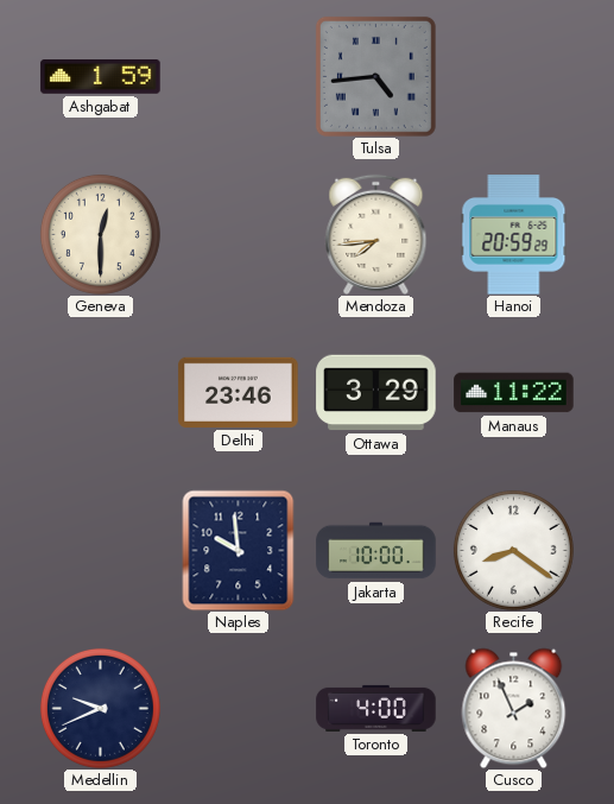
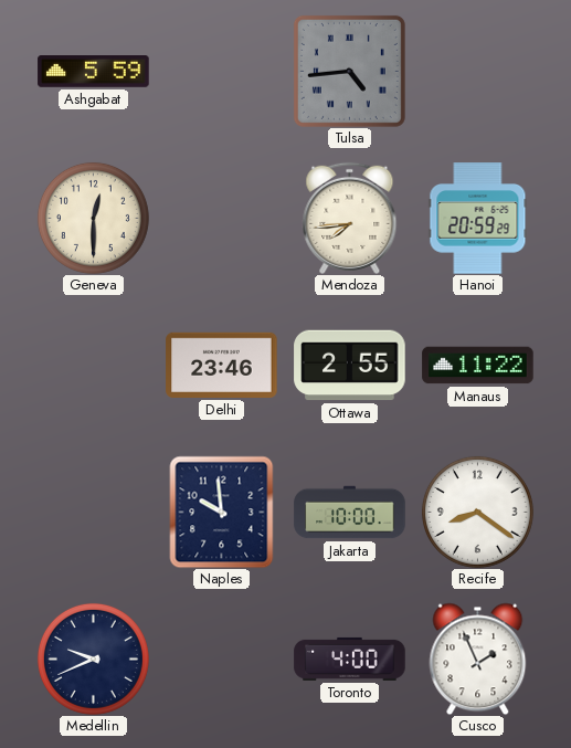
Ashgabat: 1:59 -> 5:59 (94, 72)
Ottawa: 3:29 -> 2:55 (350, 366)
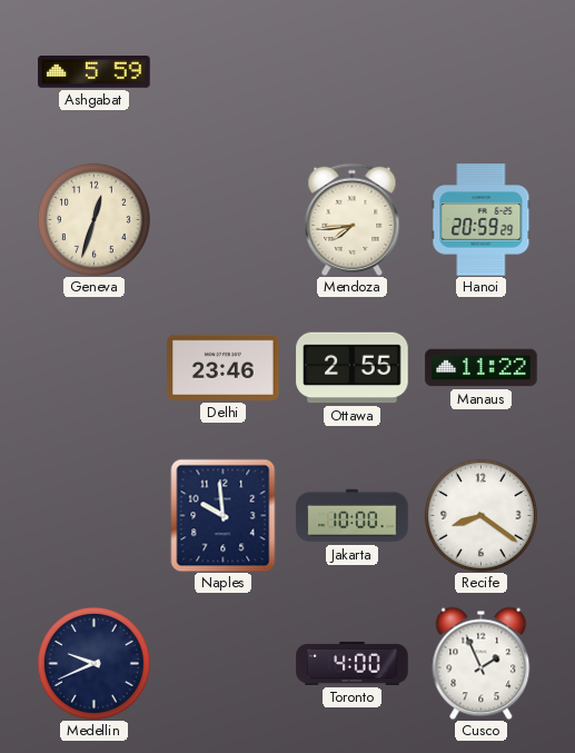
Tulsa: 4:44 -> none (349, 71)
Geneva: 12:30 -> 12:33 (93, 219)
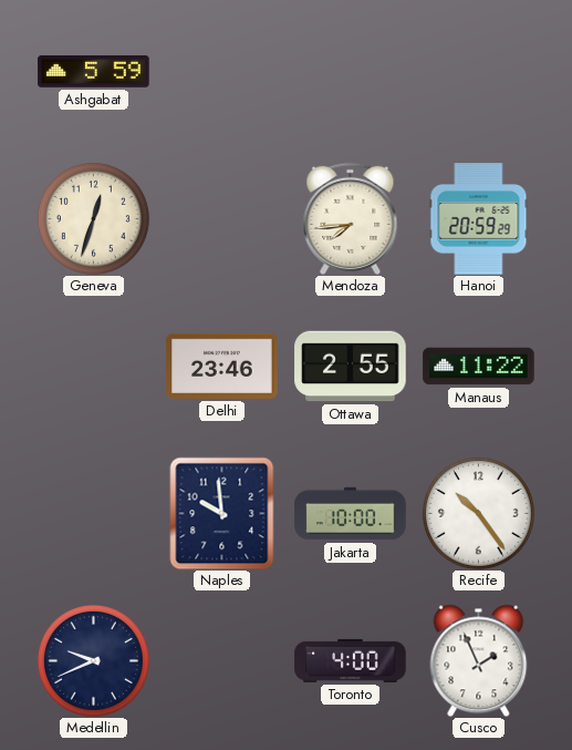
Recife: 8:21 -> 10:24 (478, 513)
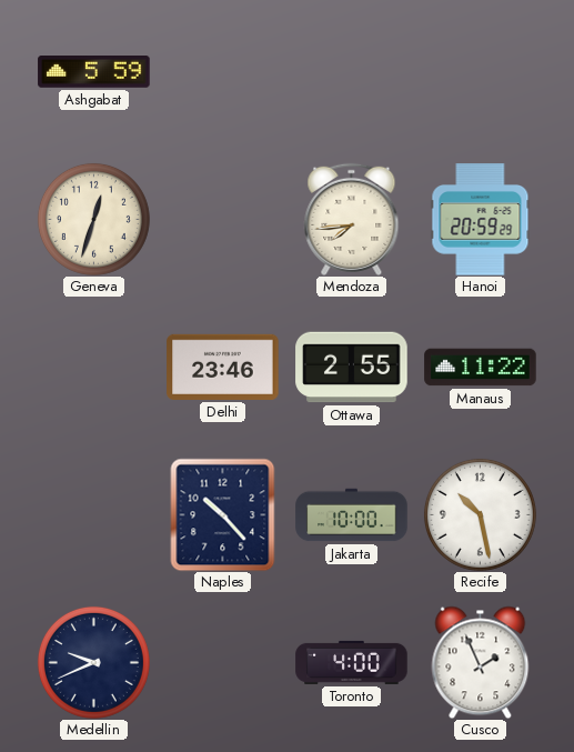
Naples: 9:59 -> 10:23 (223, 514)
Recife: 10:24 -> 10:28 (480, 514)
